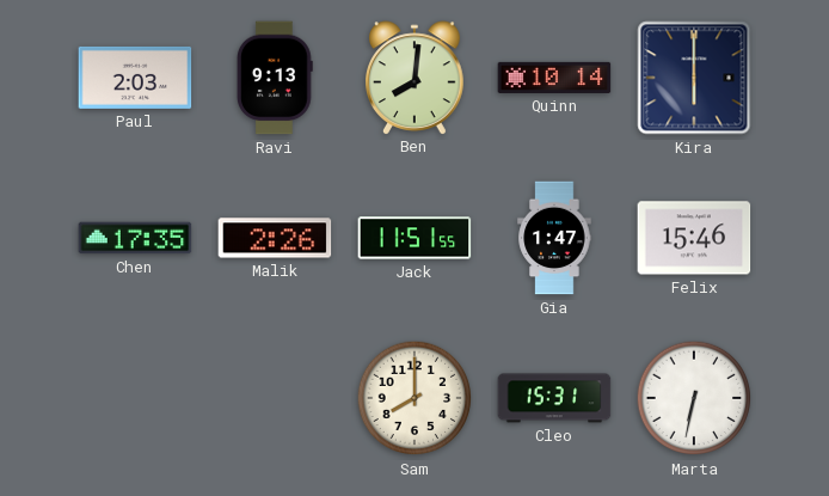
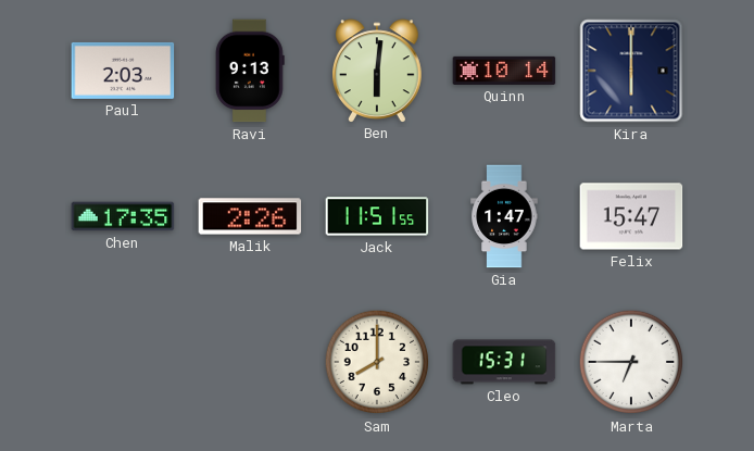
Ben: 8:01 -> 6:01 (378, 71)
Felix: 15:46 -> 15:47 (631, 216)
Marta: 6:32 -> 6:45 (631, 362)
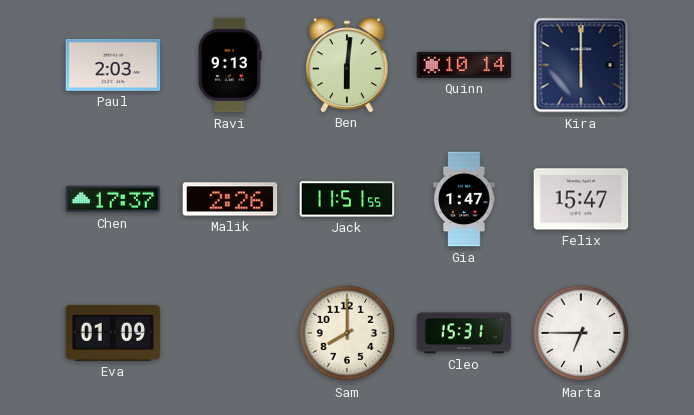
Chen: 17:35 -> 17:37 (113, 199)
Eva: none -> 01:09 (113, 333)
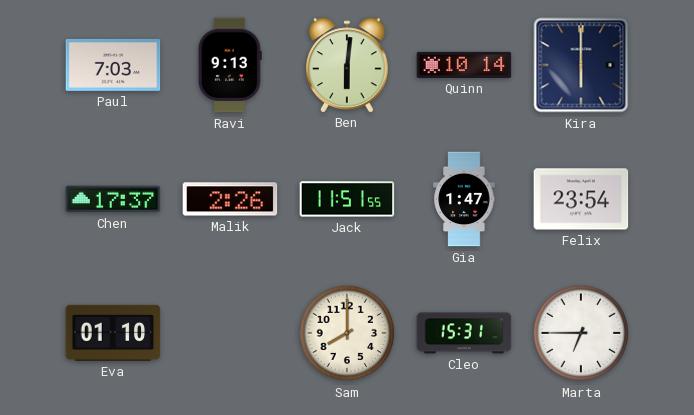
Paul: 2:03 -> 7:03 (113, 65)
Felix: 15:47 -> 23:54 (581, 199)
Eva: 01:09 -> 01:10 (113, 333)
